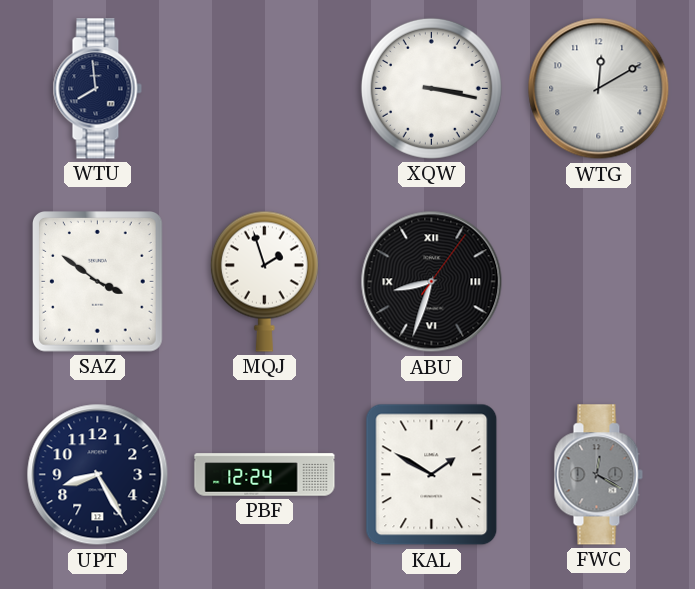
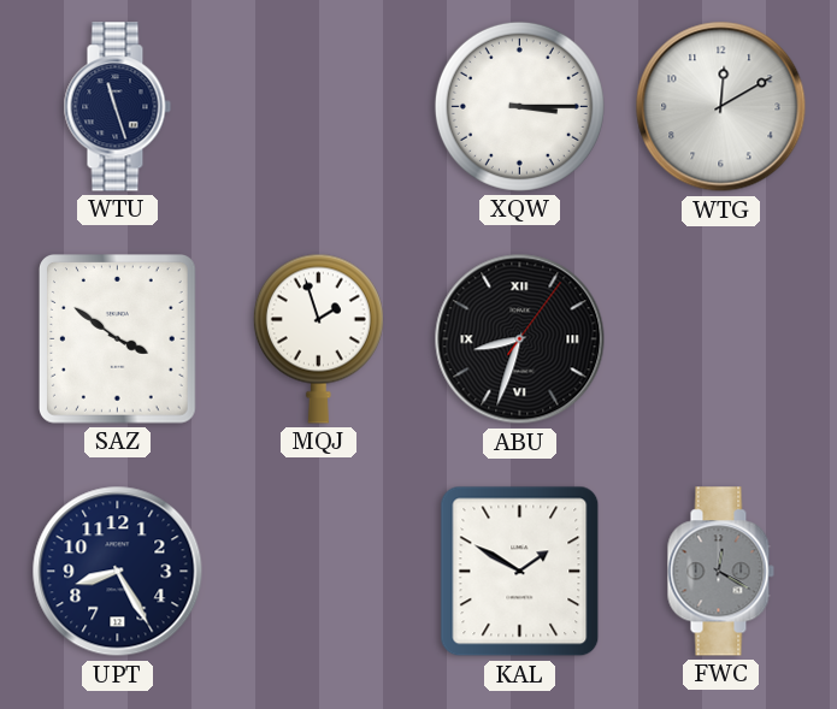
WTU: 7:59 -> 11:27 (117, 107)
XQW: 3:17 -> 3:15 (519, 106)
PBF: 12:24 -> none (265, 475)
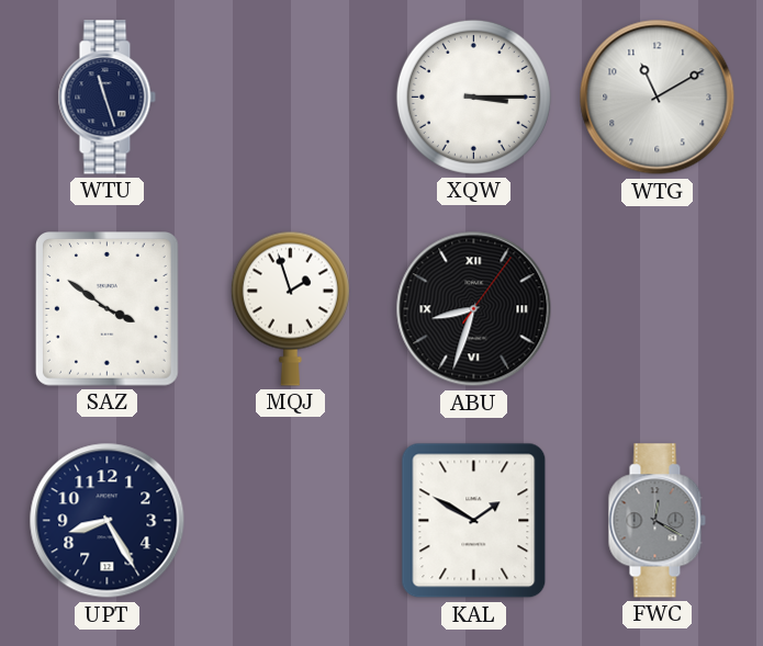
WTG: 12:10 -> 11:10 (658, 98)
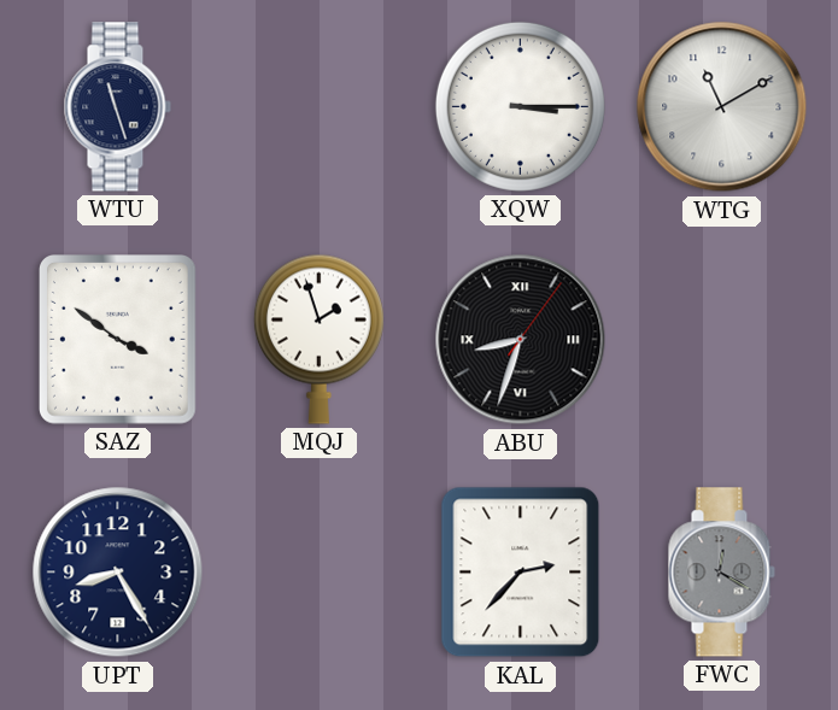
KAL: 1:50 -> 2:37 (521, 573)
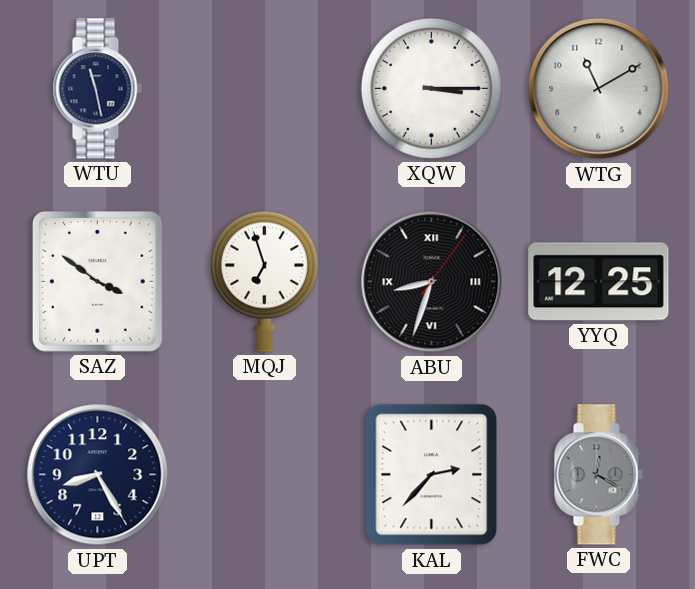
WTU: 11:27 -> 11:28 (97, 89)
MQJ: 1:57 -> 6:57 (264, 281)
YYQ: none -> 12:25 (599, 282)
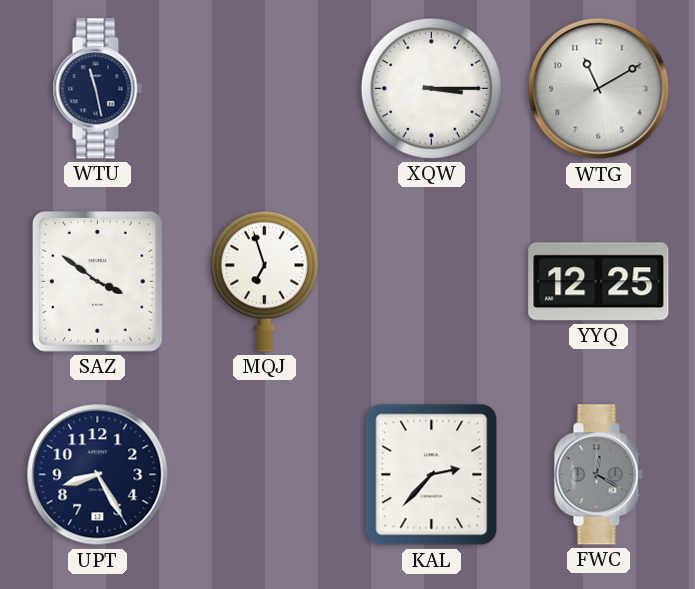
ABU: 8:33 -> none (432, 282)
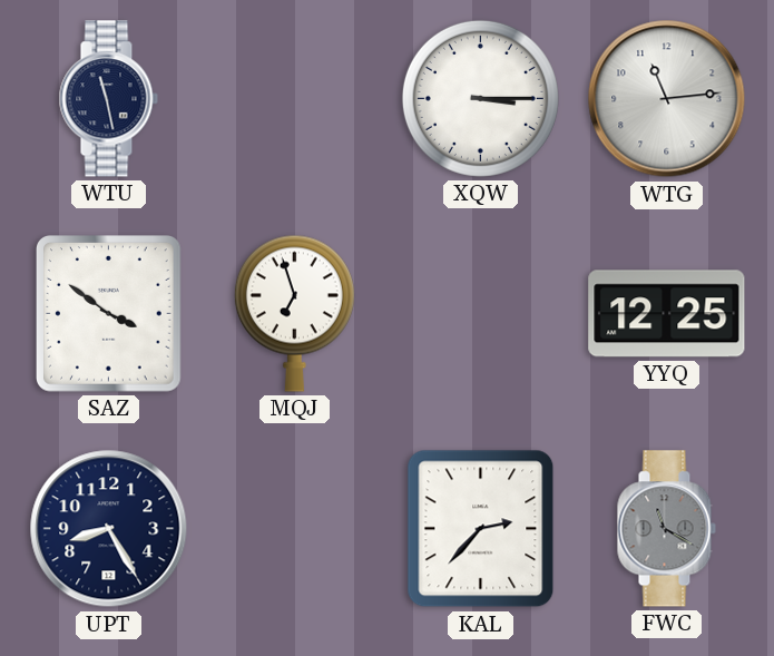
WTG: 11:10 -> 11:14 (667, 99)
FWC: 12:20 -> 11:20 (666, 529)
